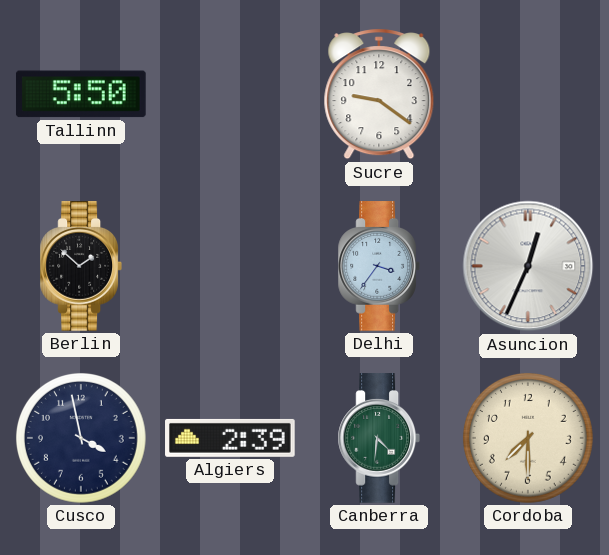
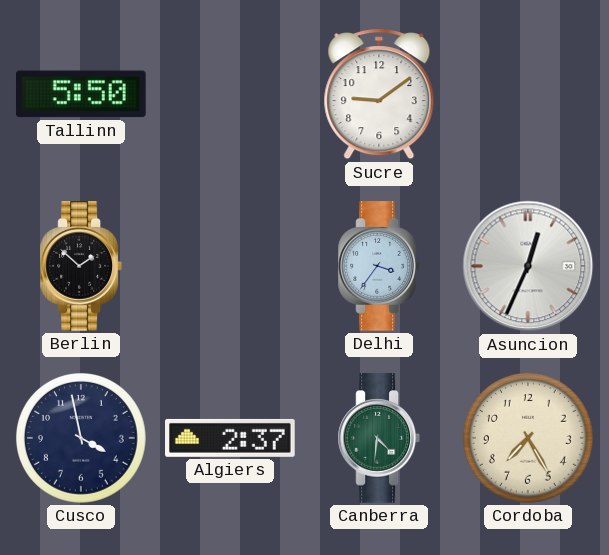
Sucre: 9:21 -> 9:09 (379, 94)
Algiers: 2:39 -> 2:37 (230, 438)
Cordoba: 7:30 -> 7:25 (528, 438)
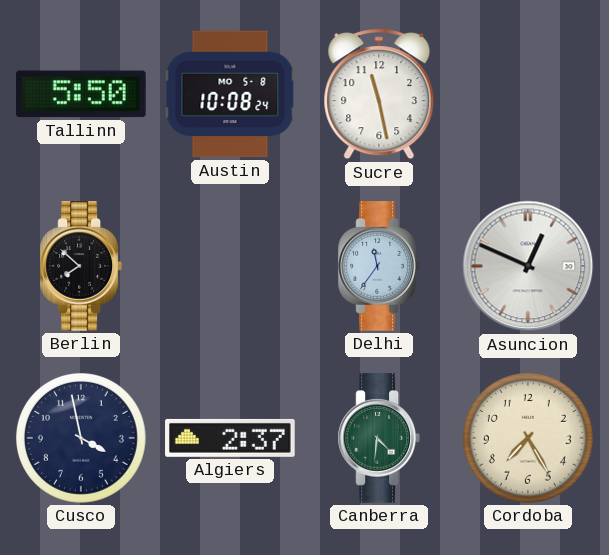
Austin: none -> 10:08 (230, 94)
Sucre: 9:09 -> 11:28 (379, 94)
Berlin: 1:52 -> 7:52 (80, 266)
Delhi: 3:36 -> 11:36 (378, 266)
Asuncion: 12:34 -> 12:49 (528, 266)
